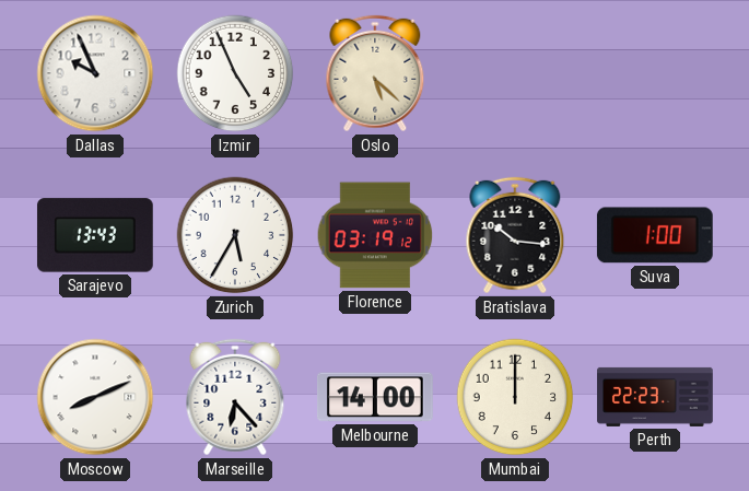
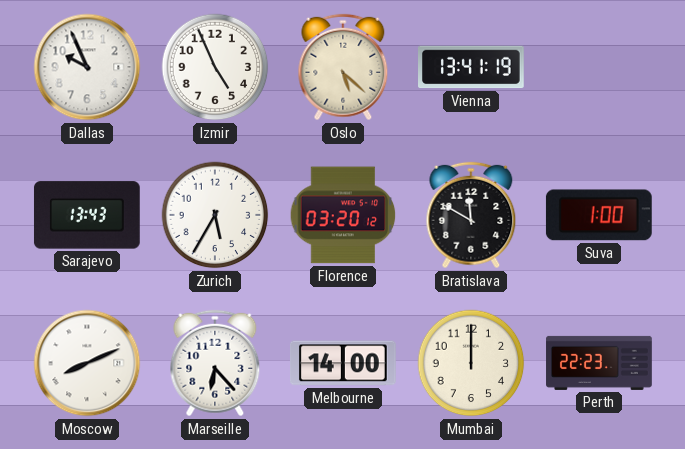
Vienna: none -> 13:41 (472, 67)
Florence: 03:19 -> 03:20 (343, 215)
Bratislava: 10:16 -> 11:50 (471, 215)
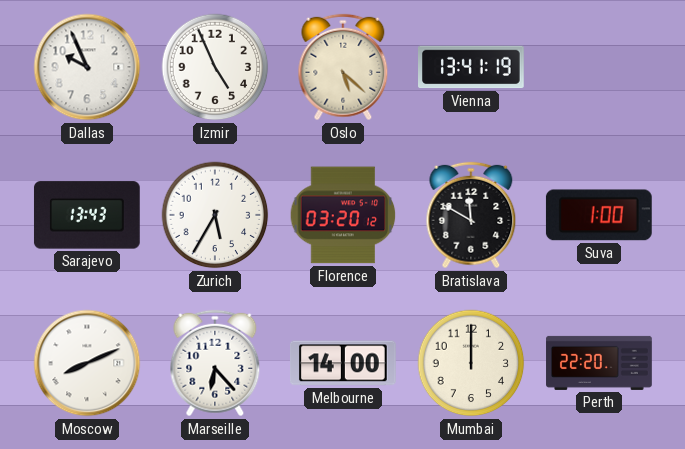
Perth: 22:23 -> 22:20 (599, 363)
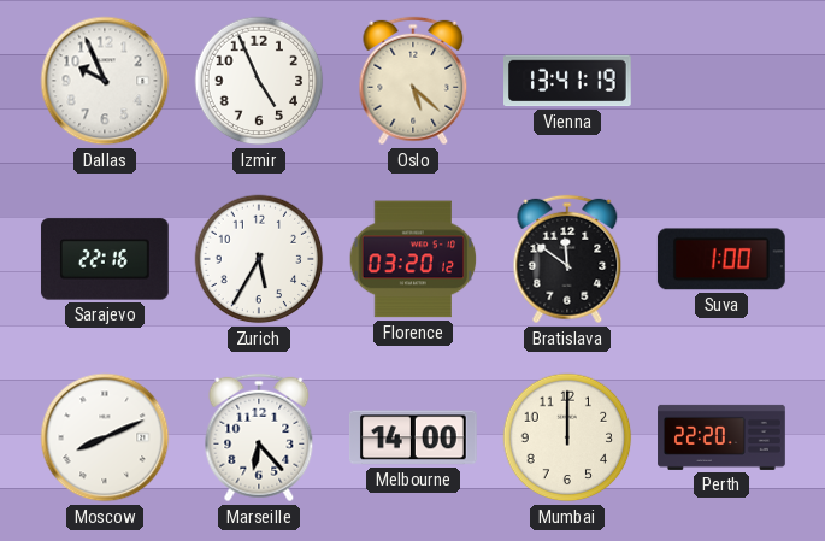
Sarajevo: 13:43 -> 22:16 (105, 259)
Bratislava: 11:50 -> 11:51 (567, 259)
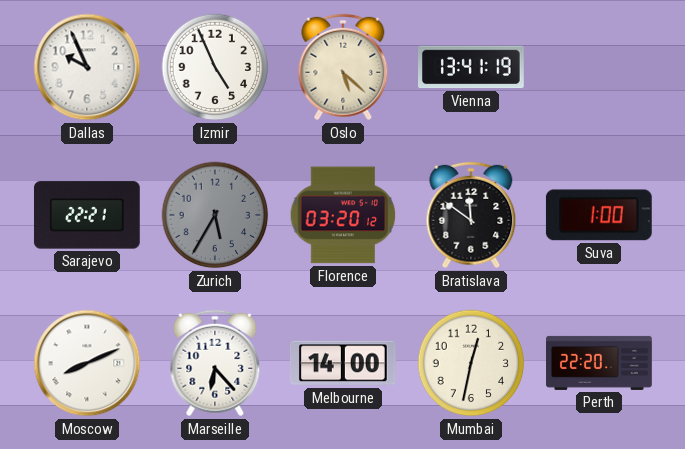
Sarajevo: 22:16 -> 22:21 (87, 215)
Zurich dial: white -> grey (215, 215)
Mumbai: 12:00 -> 12:32 (471, 363)
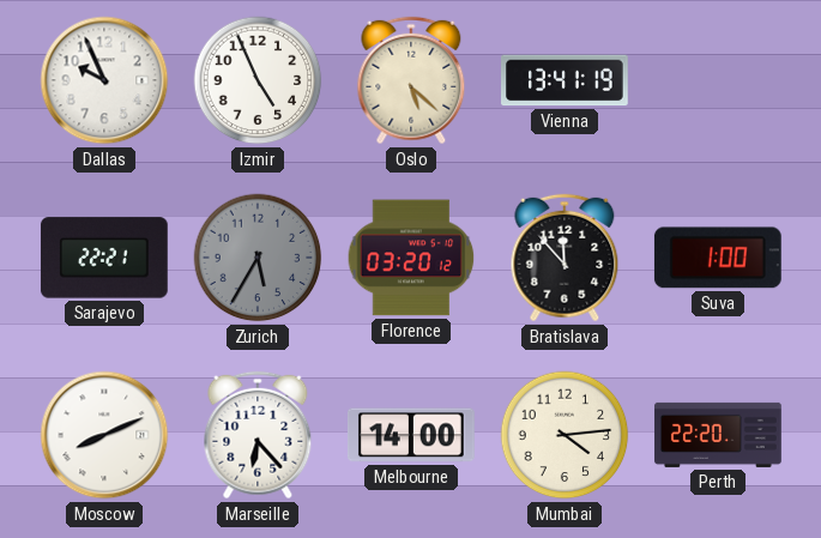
Bratislava: 11:51 -> 11:53 (565, 258)
Mumbai: 12:32 -> 4:14 (565, 435)
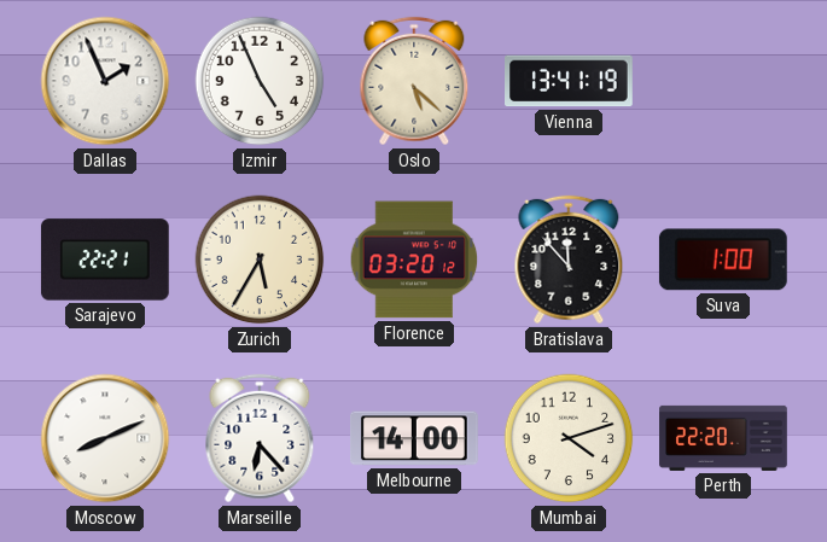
Dallas: 9:56 -> 1:56 (105, 81)
Zurich dial: grey -> cream (260, 260)
Mumbai: 4:14 -> 4:12 (569, 438)
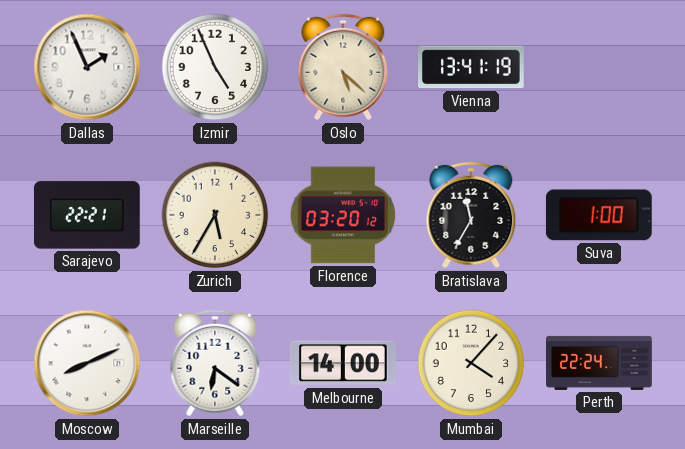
Bratislava: 11:53 -> 11:35 (471, 215)
Marseille: 6:23 -> 6:21 (215, 363)
Mumbai: 4:12 -> 4:07 (471, 363)
Perth: 22:20 -> 22:24 (599, 363)
